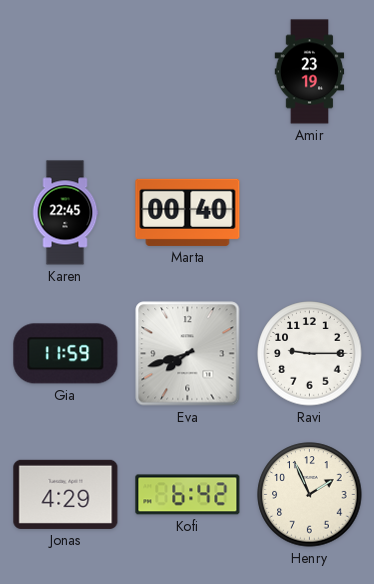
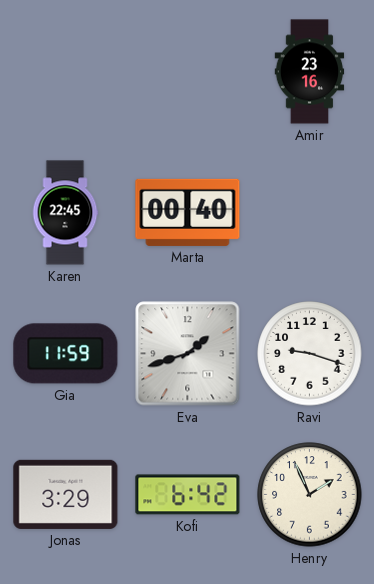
Amir: 23:19 -> 23:16 (310, 72)
Eva: 7:42 -> 1:42 (188, 354)
Ravi: 9:15 -> 9:18 (310, 354)
Jonas: 4:29 -> 3:29 (66, 494)
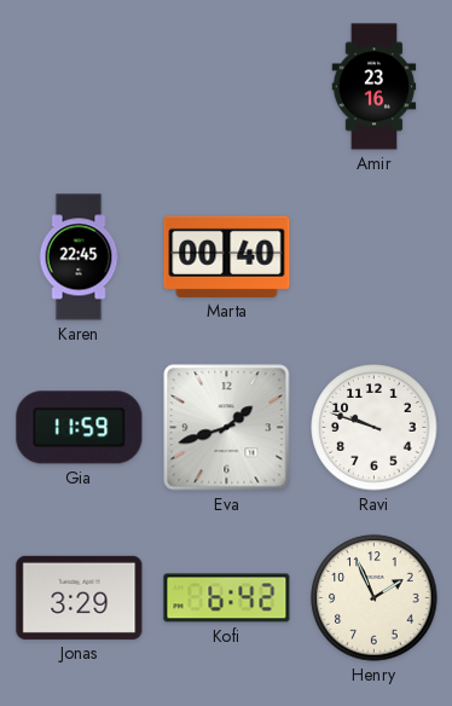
Ravi: 9:18 -> 9:48 (375, 428)
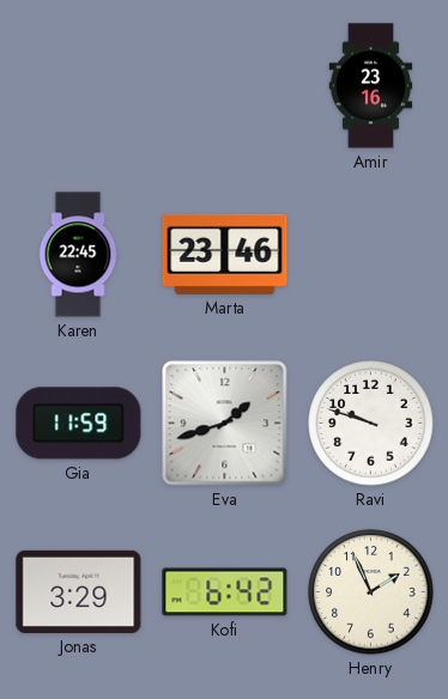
Marta: 00:40 -> 23:46 (225, 254)
